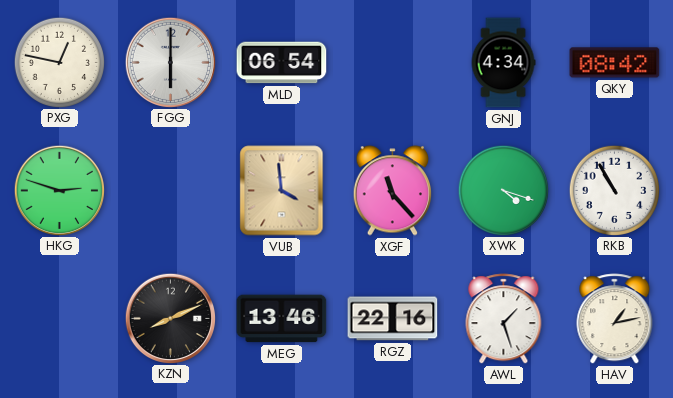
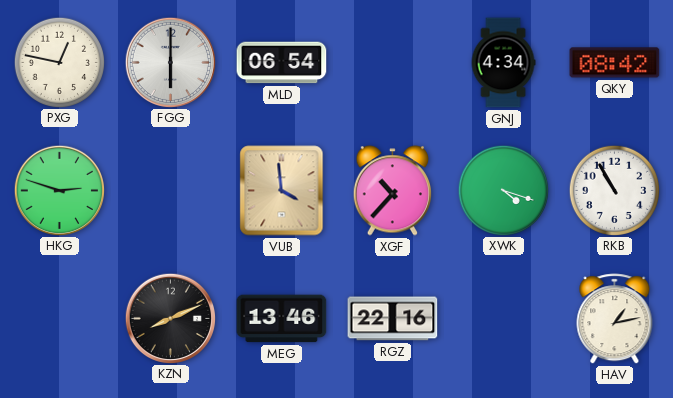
XGF: 11:23 -> 10:37 (392, 191)
AWL: 1:27 -> none (504, 319)
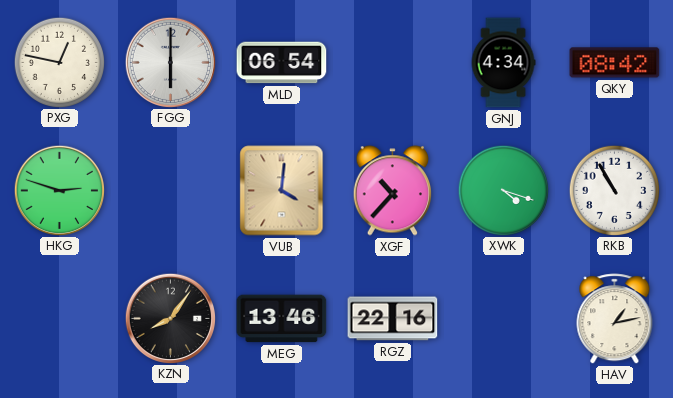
VUB: 3:59 -> 4:01 (282, 191)
KZN: 8:11 -> 8:06 (170, 318)
